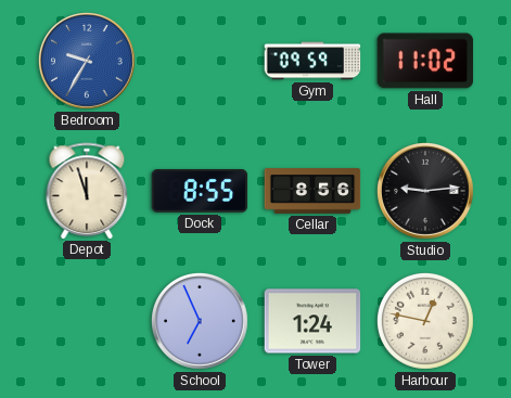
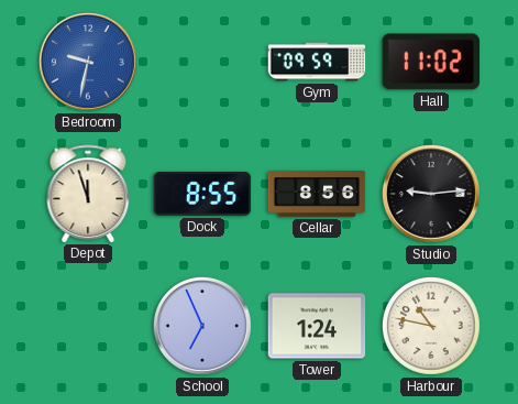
Bedroom: 9:35 -> 9:32 (88, 62)
Harbour: 12:47 -> 10:47 (431, 326)
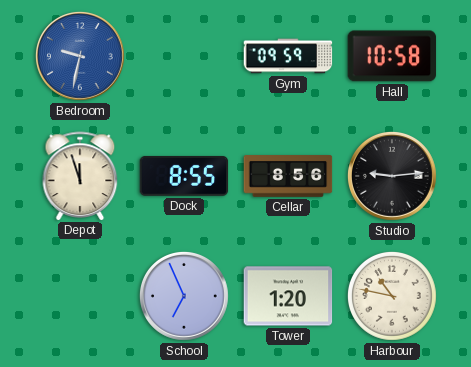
Hall: 11:02 -> 10:58 (392, 56)
Tower: 1:24 -> 1:20 (288, 296)
